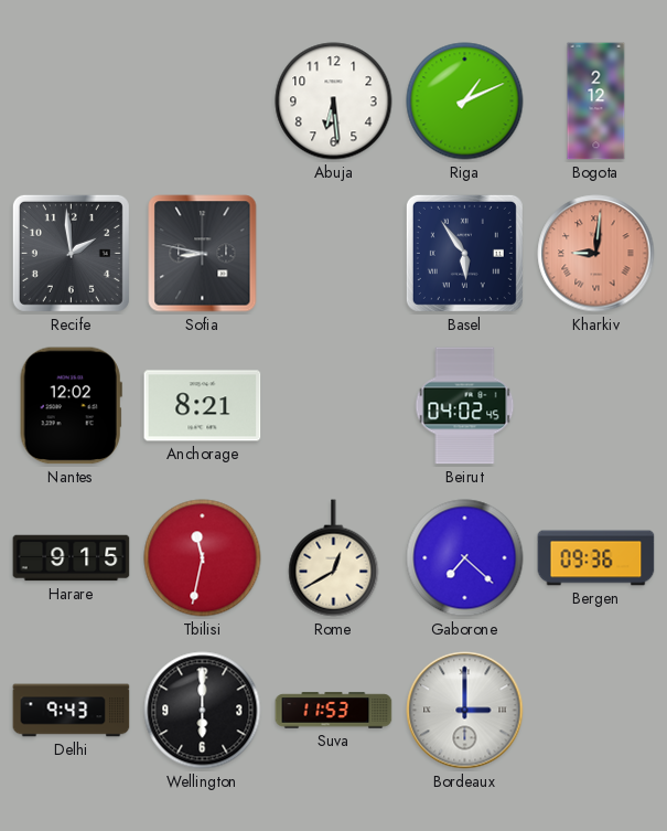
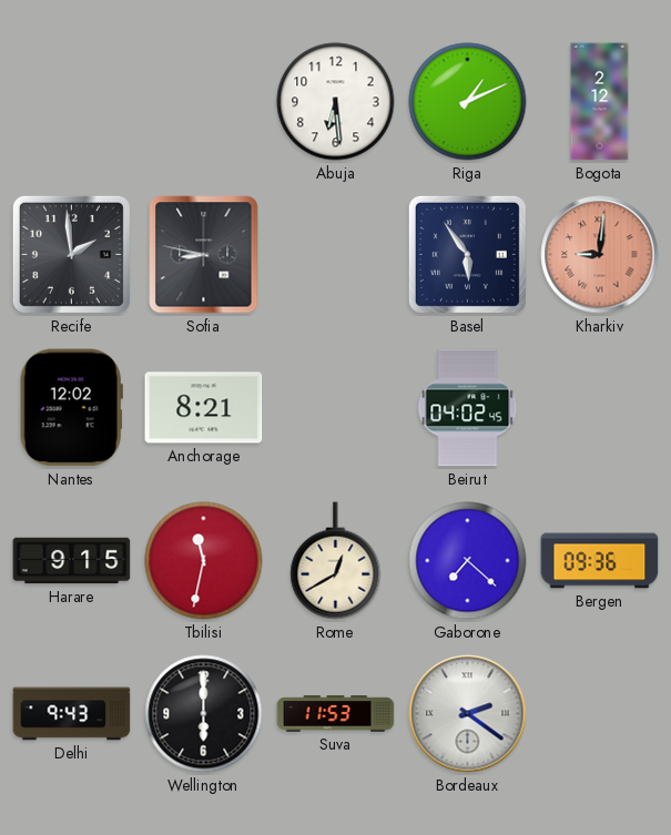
Bordeaux: 3:00 -> 2:21 (468, 714)
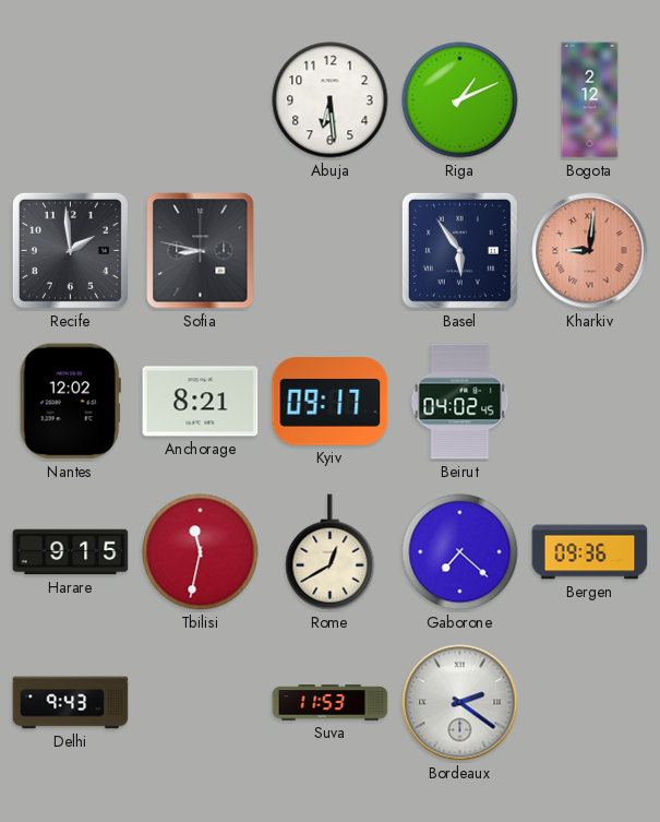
Kyiv: none -> 09:17 (331, 402)
Wellington: 6:00 -> none (204, 714)
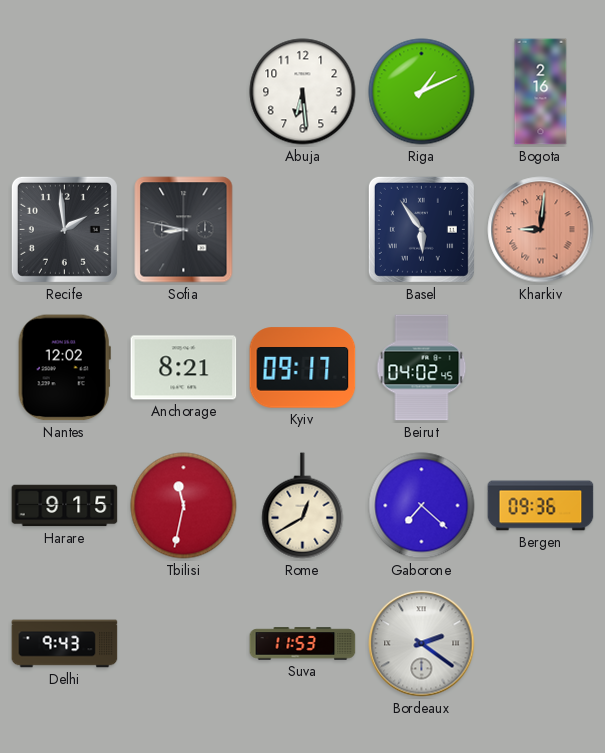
Bogota: 2:12 -> 2:16 (541, 92)
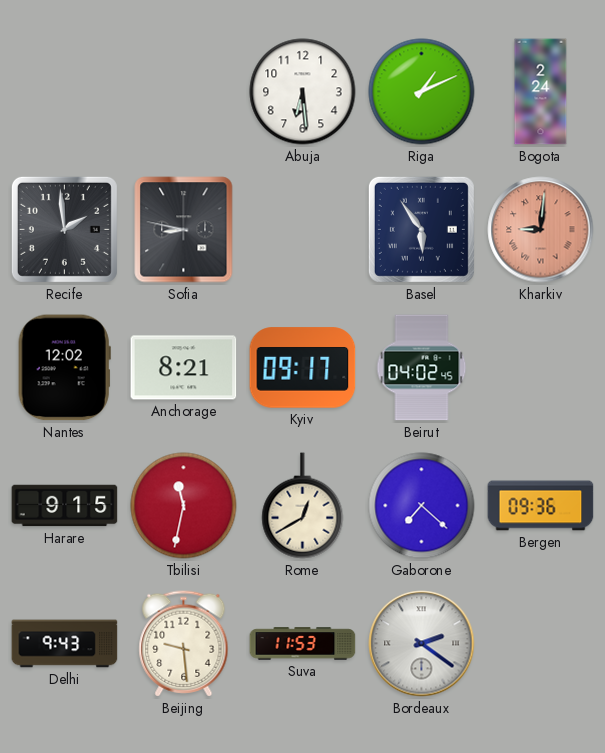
Bogota: 2:16 -> 2:24 (541, 92)
Beijing: none -> 9:29 (184, 644)
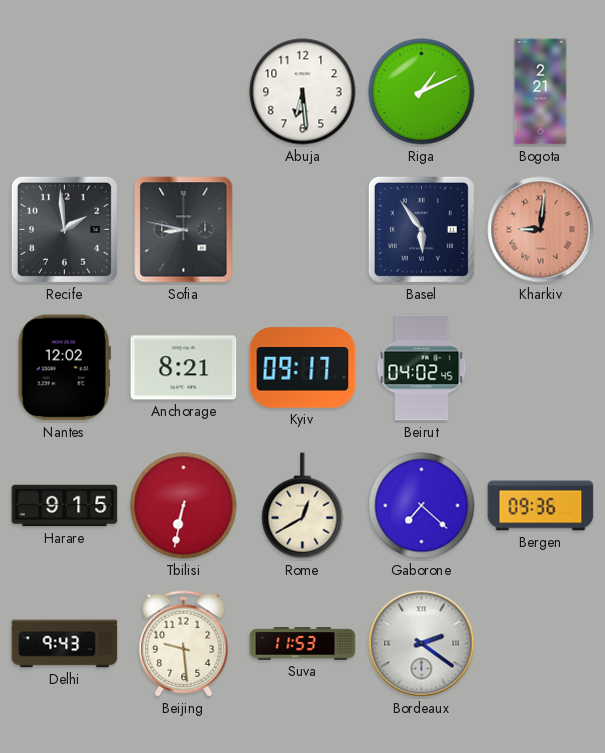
Bogota: 2:24 -> 2:21 (541, 92)
Tbilisi: 11:32 -> 6:32 (184, 506)
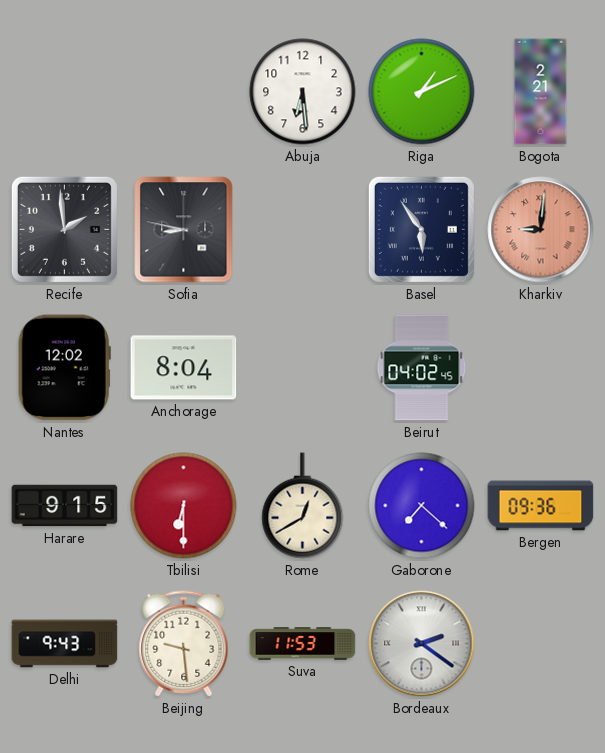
Anchorage: 8:21 -> 8:04 (184, 368)
Kyiv: 09:17 -> none (303, 368)
Tbilisi: 6:32 -> 6:30 (184, 506)
